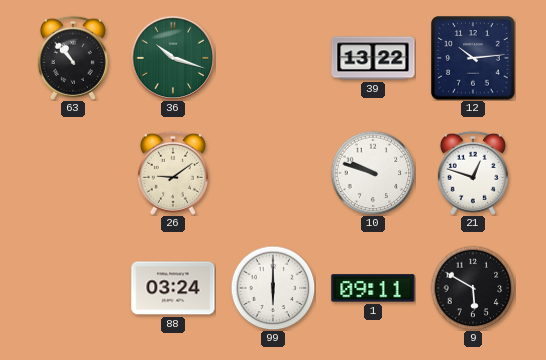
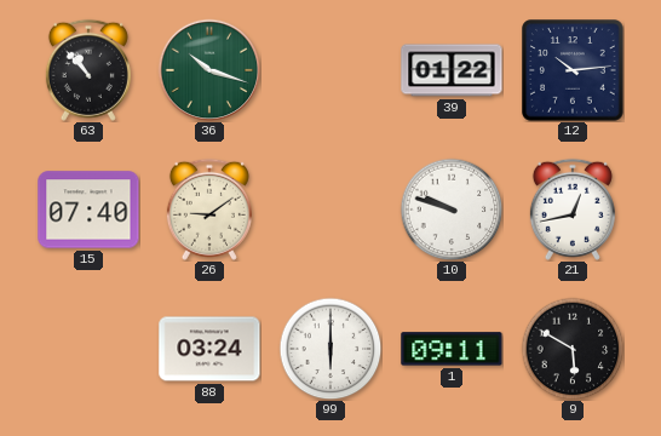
39: 13:22 -> 01:22 (452, 70)
15: none -> 07:40 (88, 210)
21: 12:48 -> 12:43 (573, 210)
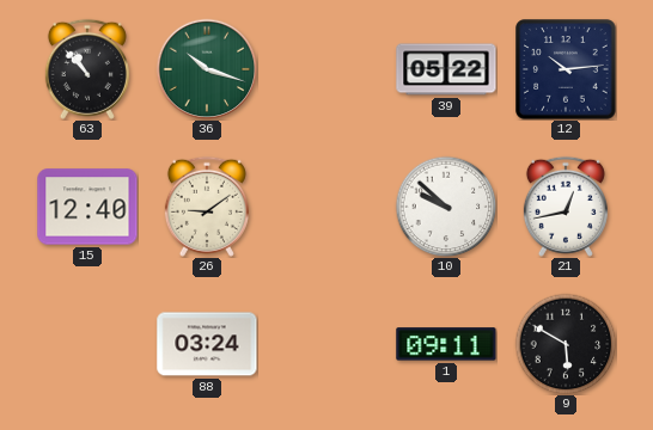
39: 01:22 -> 05:22 (446, 69)
15: 07:40 -> 12:40 (87, 207)
10: 9:48 -> 9:52 (446, 207)
99: 6:00 -> none (330, 349)
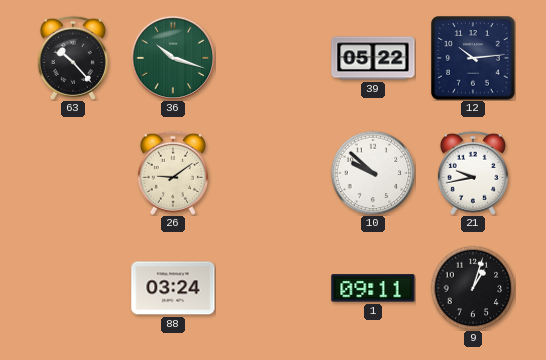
63: 10:53 -> 10:23 (73, 58)
15: 12:40 -> none (87, 207)
21: 12:43 -> 9:43 (473, 173)
9: 5:50 -> 1:03 (473, 288)
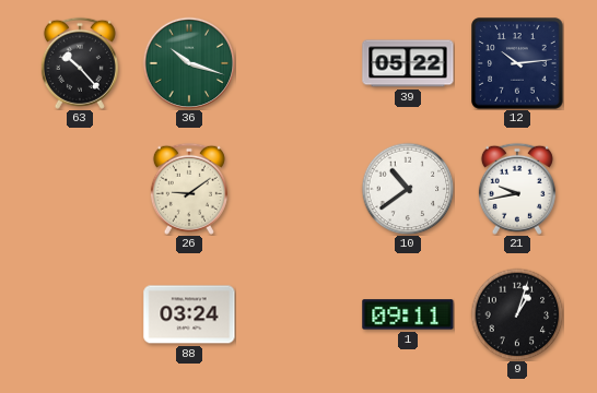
10: 9:52 -> 10:39 (408, 189)
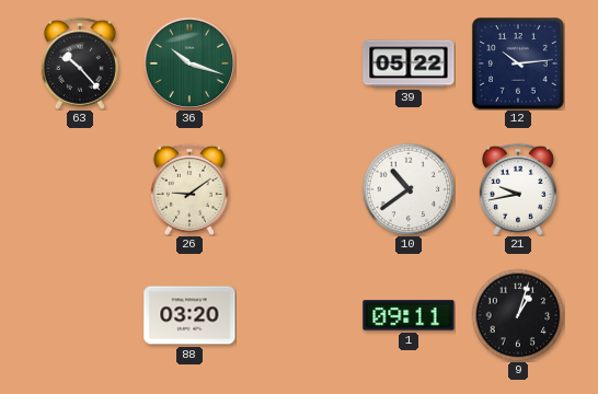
88: 03:24 -> 03:20 (189, 315)
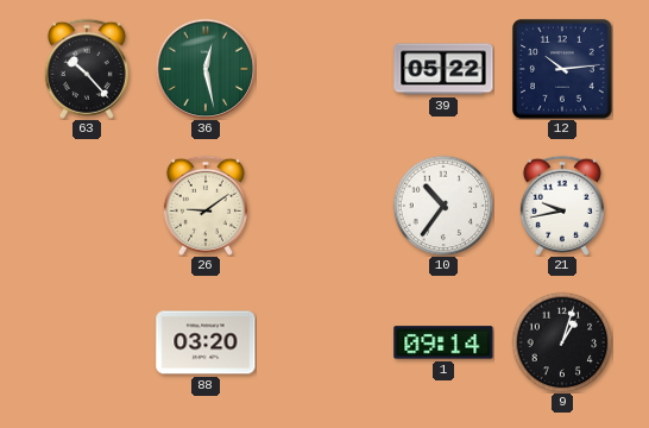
36: 10:18 -> 12:28 (206, 69)
10: 10:39 -> 10:36 (443, 206)
1: 09:11 -> 09:14 (443, 342)
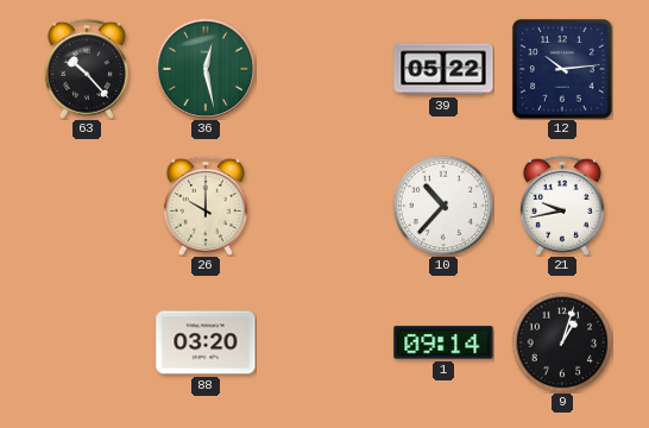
26: 9:09 -> 10:00 (206, 206)
10: 10:36 -> 10:37 (443, 206)
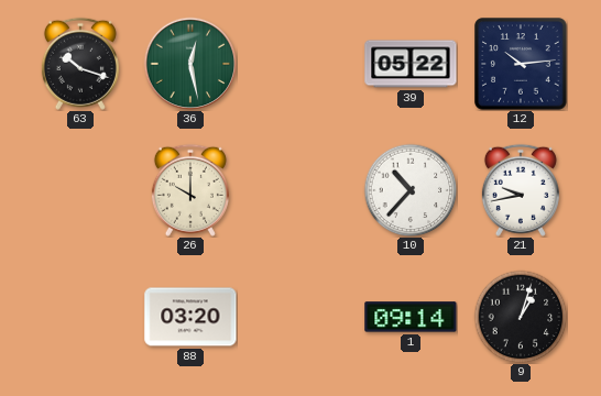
63: 10:23 -> 10:18 (80, 64)
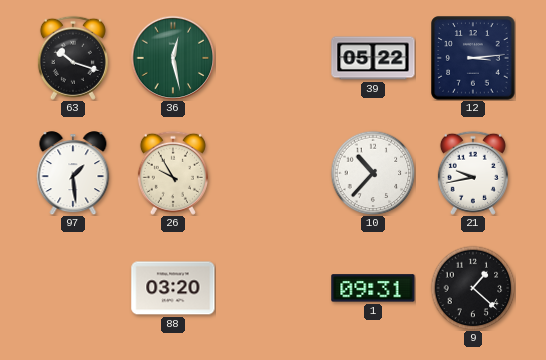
12: 10:14 -> 3:14 (473, 58)
97: none -> 1:29 (73, 173)
26: 10:00 -> 9:55 (173, 173)
1: 09:14 -> 09:31 (373, 288)
9: 1:03 -> 1:22 (473, 288)
